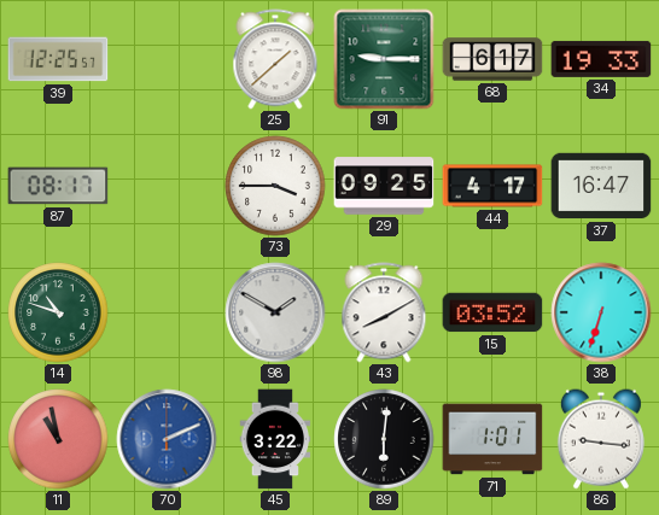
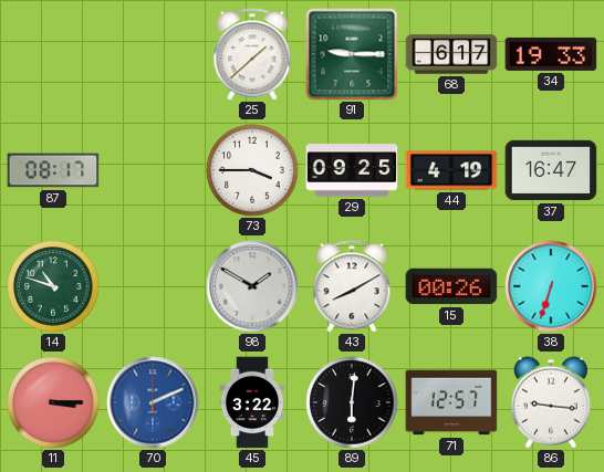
39: 12:25 -> none (58, 59)
44: 4:17 -> 4:19 (451, 170)
15: 03:52 -> 00:26 (451, 286)
11: 10:58 -> 3:15 (53, 402)
71: 1:01 -> 12:57 (451, 402)
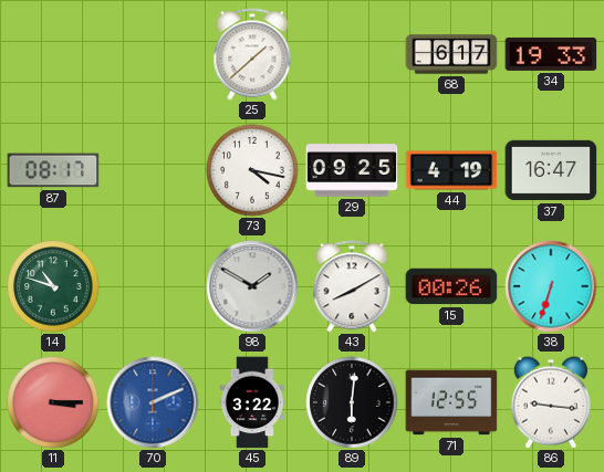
91: 9:15 -> none (352, 54)
73: 3:45 -> 4:17 (252, 170)
71: 12:57 -> 12:55 (451, 402)
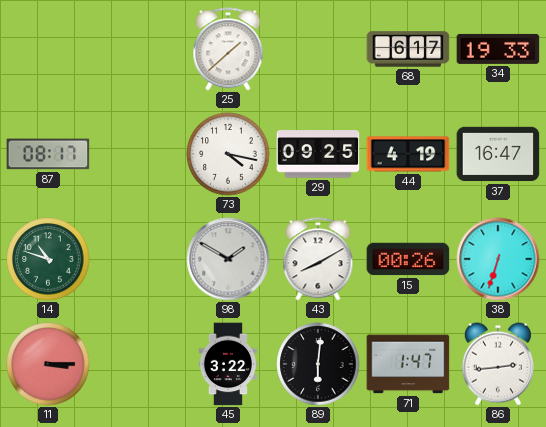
70: 2:11 -> none (153, 402)
71: 12:55 -> 1:47 (408, 364)
86: 9:16 -> 2:44 (498, 364)
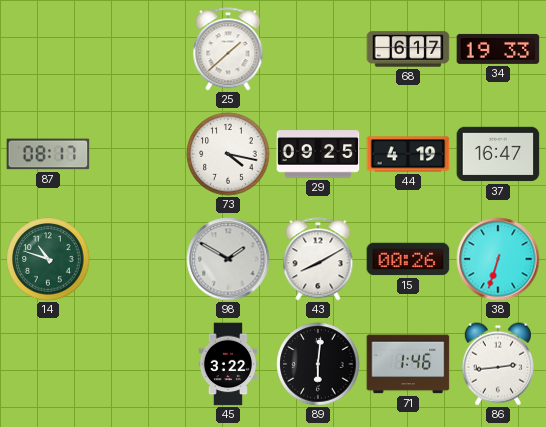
11: 3:15 -> none (48, 364)
71: 1:47 -> 1:46 (408, 364)
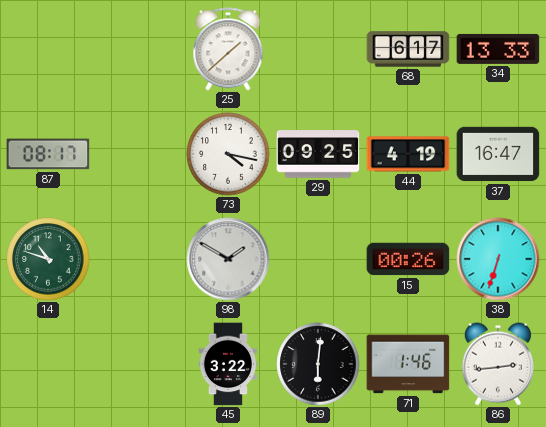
34: 19:33 -> 13:33 (498, 49)
43: 8:10 -> none (318, 259)
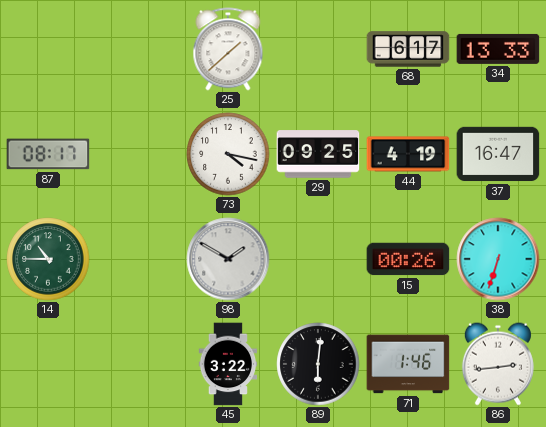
14: 10:48 -> 10:45 (48, 259)
